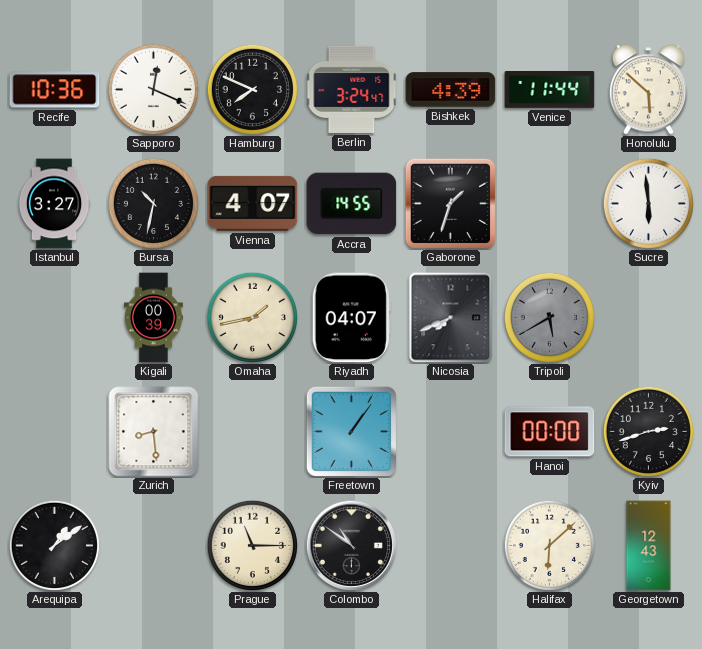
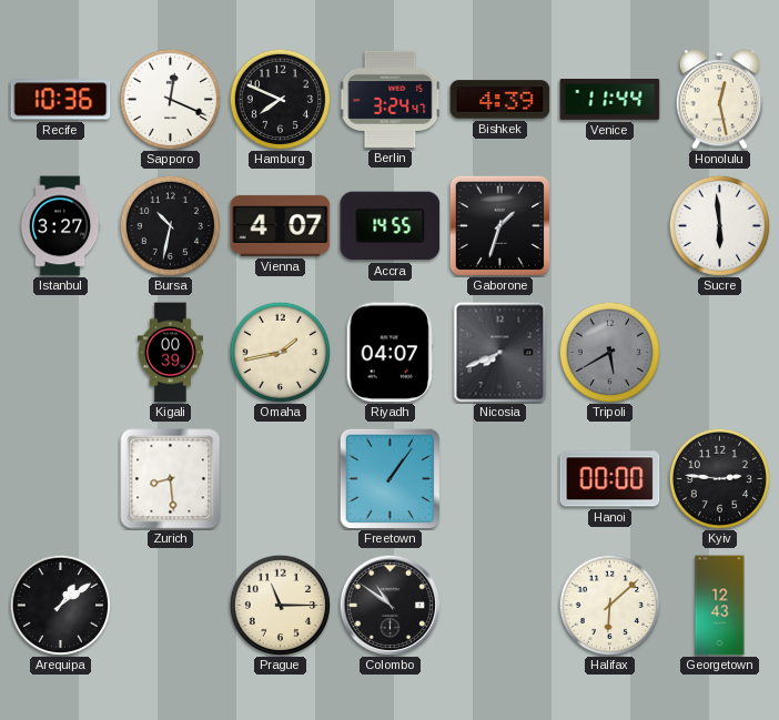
Honolulu: 5:52 -> 12:28 (719, 100)
Kyiv: 2:42 -> 2:46 (719, 478)
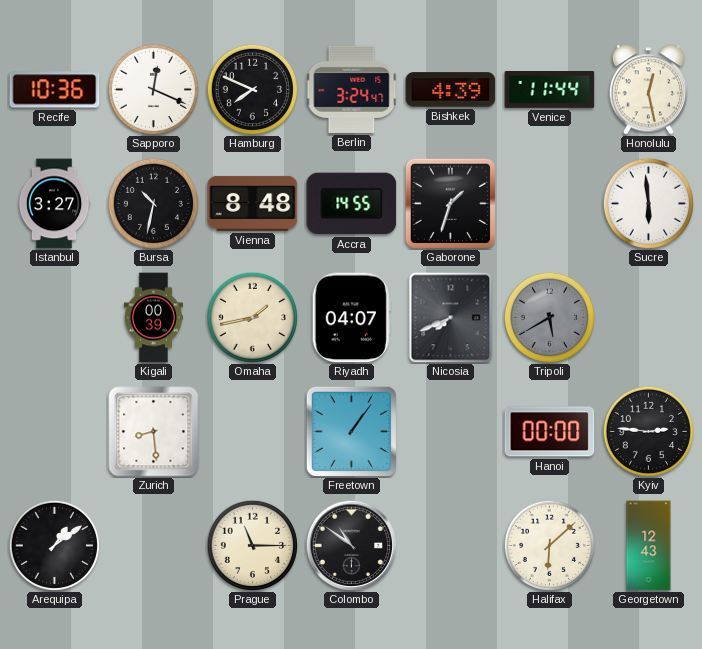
Vienna: 4:07 -> 8:48 (253, 203)
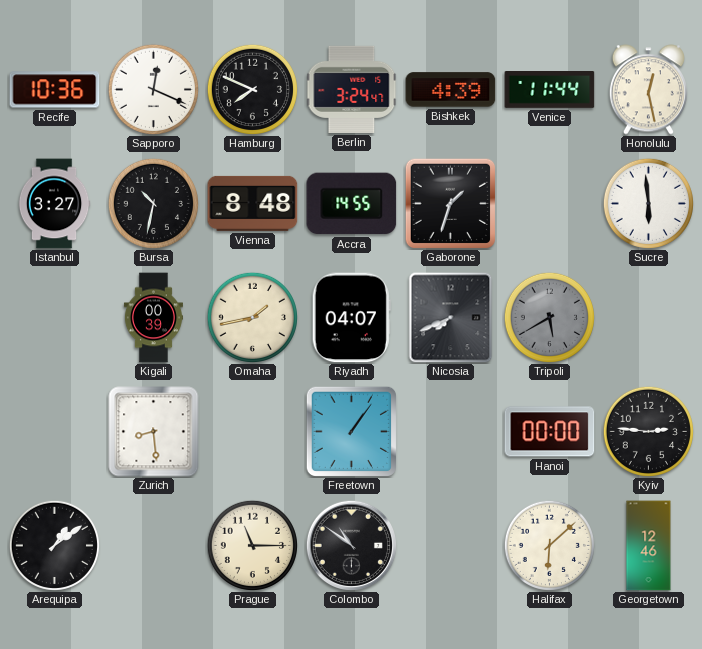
Georgetown: 12:43 -> 12:46 (649, 546)
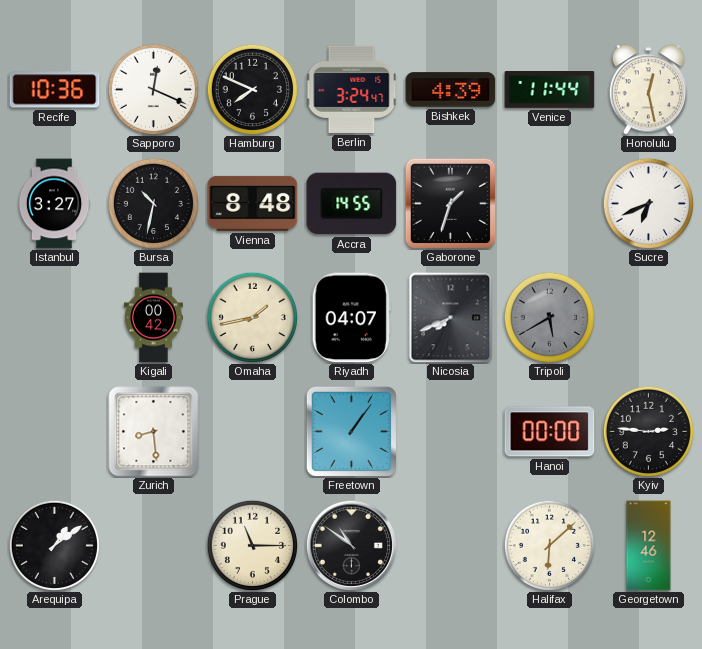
Sucre: 5:59 -> 6:41 (648, 203)
Kigali: 00:39 -> 00:42 (153, 318)
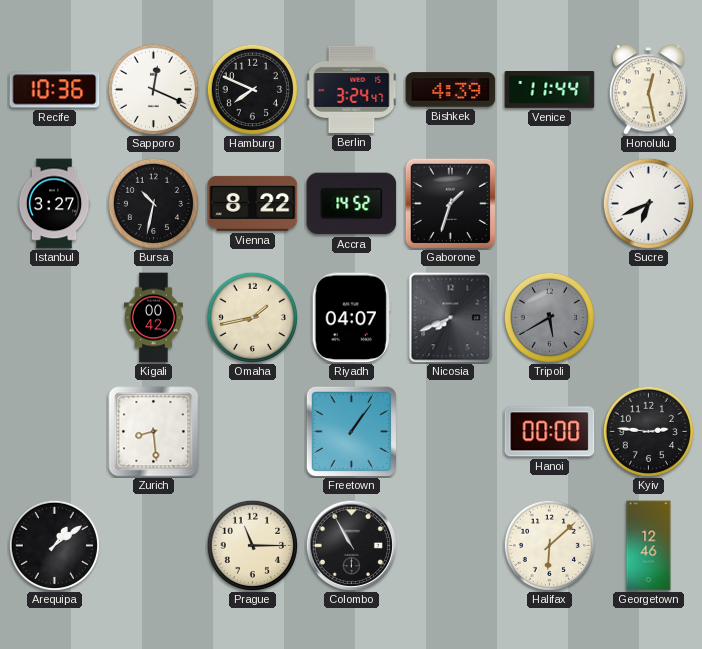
Vienna: 8:48 -> 8:22 (253, 203)
Accra: 14:55 -> 14:52 (352, 204)
Colombo: 10:51 -> 10:55 (351, 545)
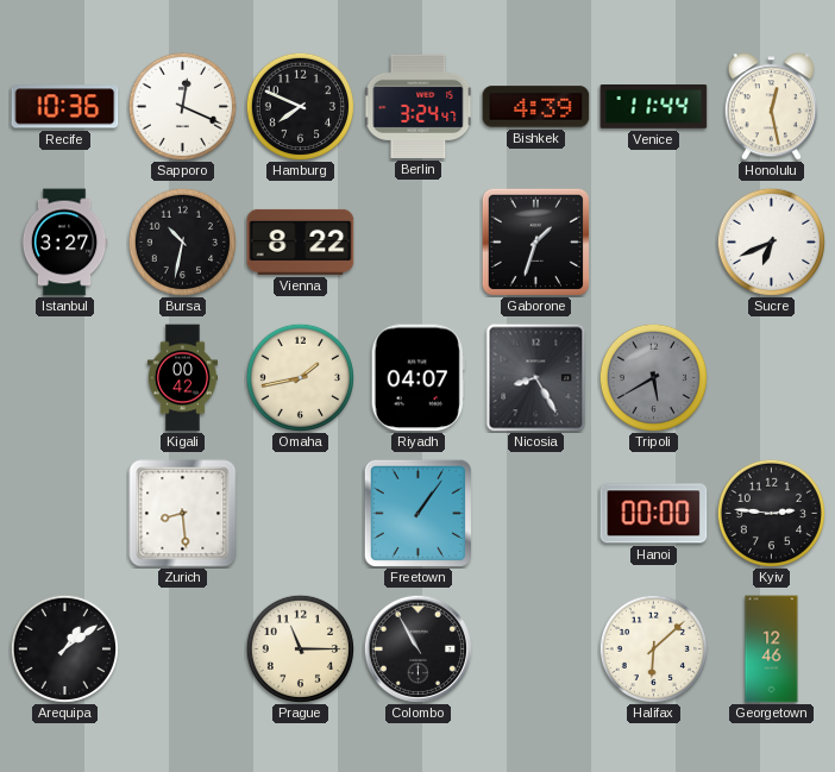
Accra: 14:52 -> none (352, 204)
Nicosia: 7:41 -> 8:25 (536, 378)
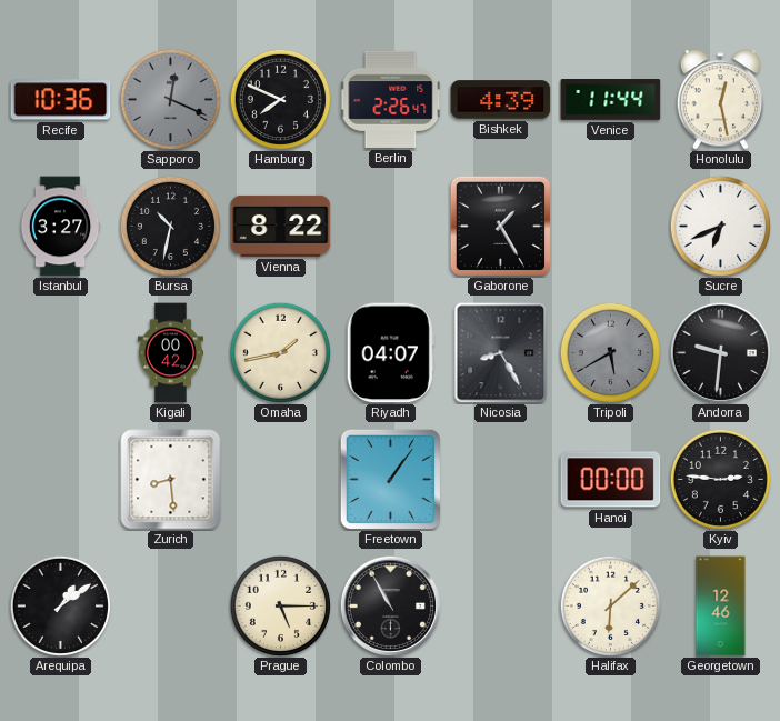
Sapporo dial: white -> grey (170, 99)
Berlin: 3:24 -> 2:26 (391, 99)
Gaborone: 1:33 -> 1:25 (500, 226)
Andorra: none -> 9:31 (720, 352)
Prague: 11:15 -> 5:15 (280, 605)
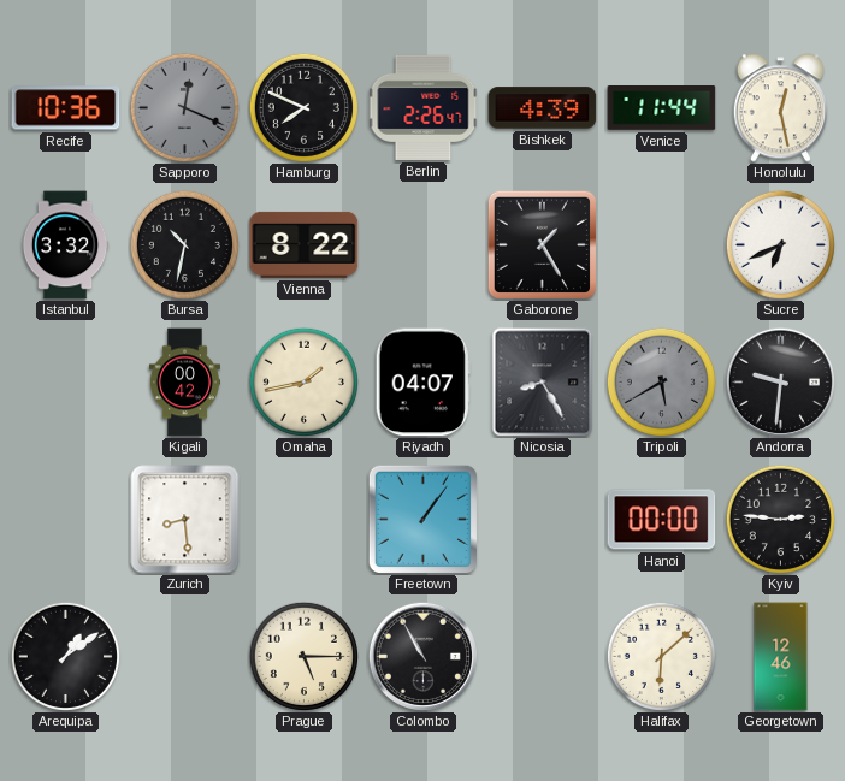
Istanbul: 3:27 -> 3:32 (65, 245)
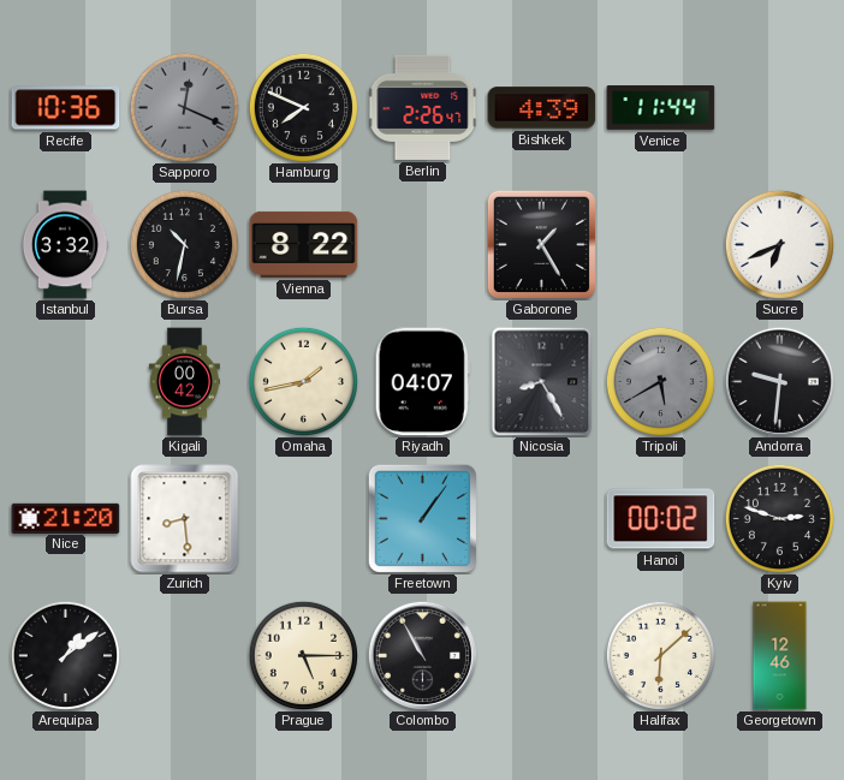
Honolulu: 12:28 -> none (780, 108)
Nice: none -> 21:20 (66, 518)
Hanoi: 00:00 -> 00:02 (661, 519)
Kyiv: 2:46 -> 2:48 (779, 518)
